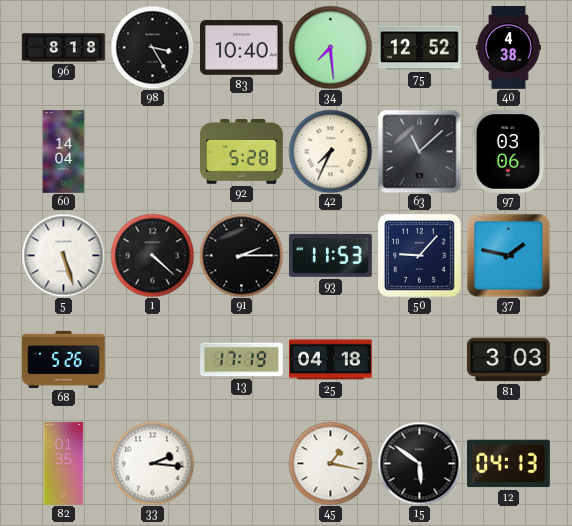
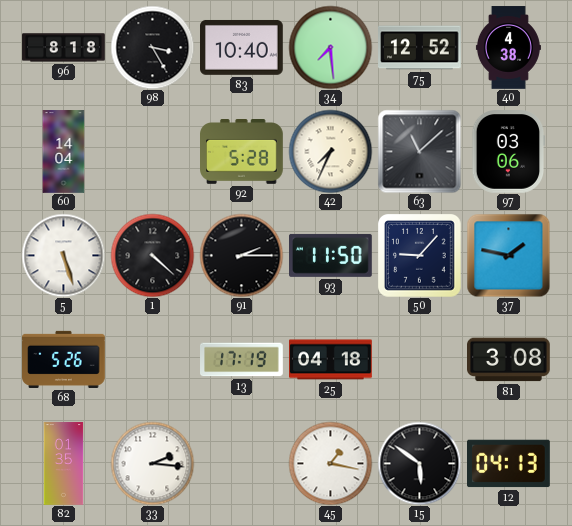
93: 11:53 -> 11:50 (331, 255)
81: 3:03 -> 3:08 (509, 360)
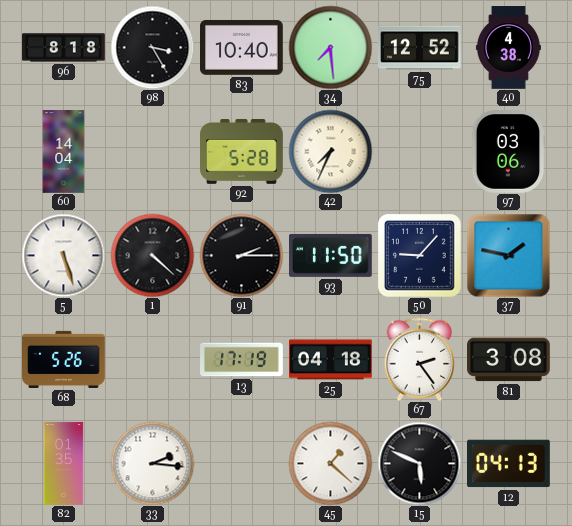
63: 11:08 -> none (419, 151)
67: none -> 2:24 (420, 359)
45: 1:17 -> 1:22 (330, 463)
15: 5:51 -> 5:49 (419, 463)
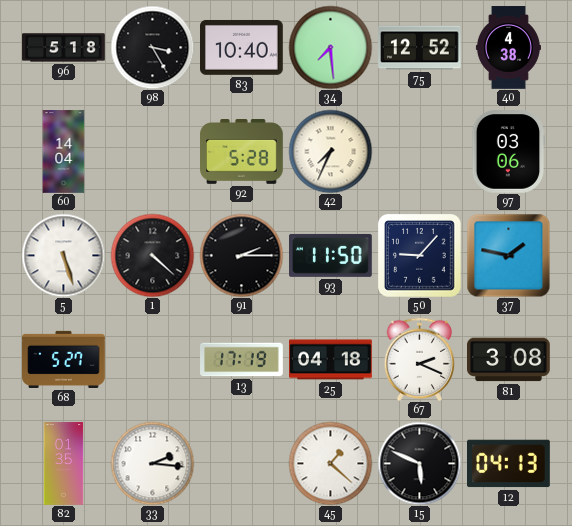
96: 8:18 -> 5:18 (64, 48)
68: 5:26 -> 5:27 (64, 359)
67: 2:24 -> 2:19 (420, 359)
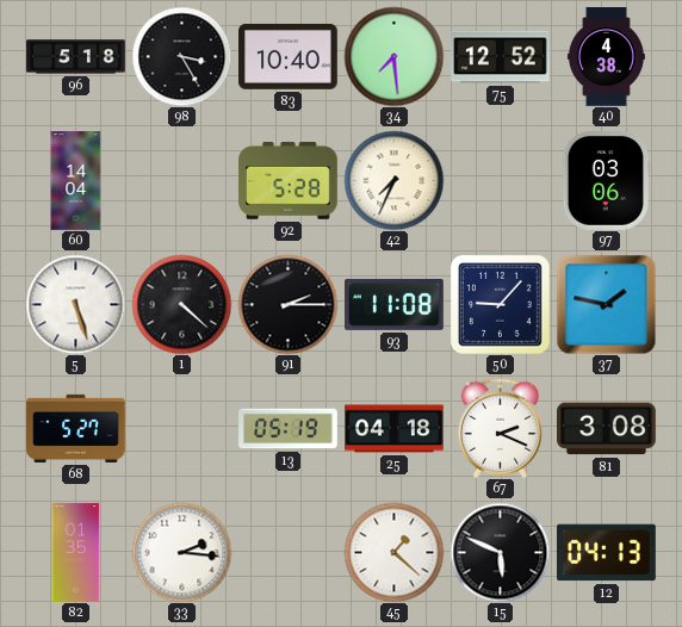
93: 11:50 -> 11:08 (395, 304)
13: 17:19 -> 05:19 (289, 429)
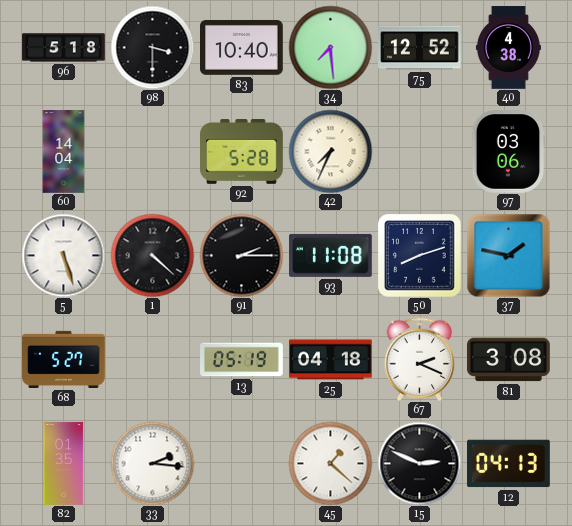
98: 3:25 -> 3:30 (152, 47)
50: 9:07 -> 8:12 (420, 256)
15: 5:49 -> 2:49 (419, 463)
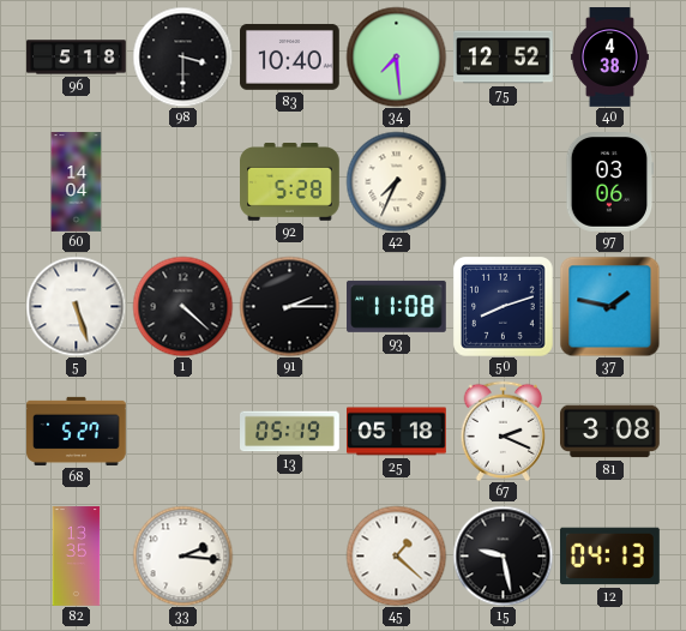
25: 04:18 -> 05:18 (397, 432)
82: 01:35 -> 13:35 (77, 557)
15: 2:49 -> 9:28 (503, 555)
